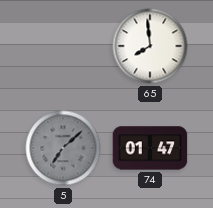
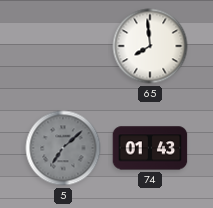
74: 01:47 -> 01:43 (150, 148)
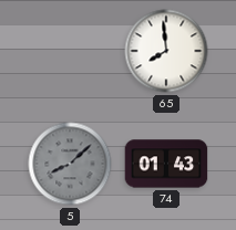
5: 7:08 -> 8:08 (70, 164)
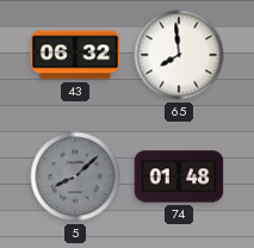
43: none -> 06:32 (75, 55)
74: 01:43 -> 01:48 (179, 176)
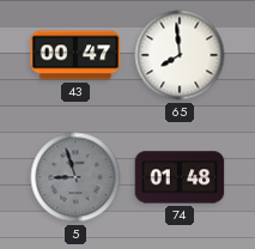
43: 06:32 -> 00:47 (75, 55)
5: 8:08 -> 8:57 (75, 177)
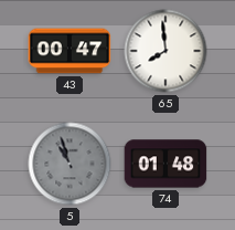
5: 8:57 -> 10:57 (70, 164)
